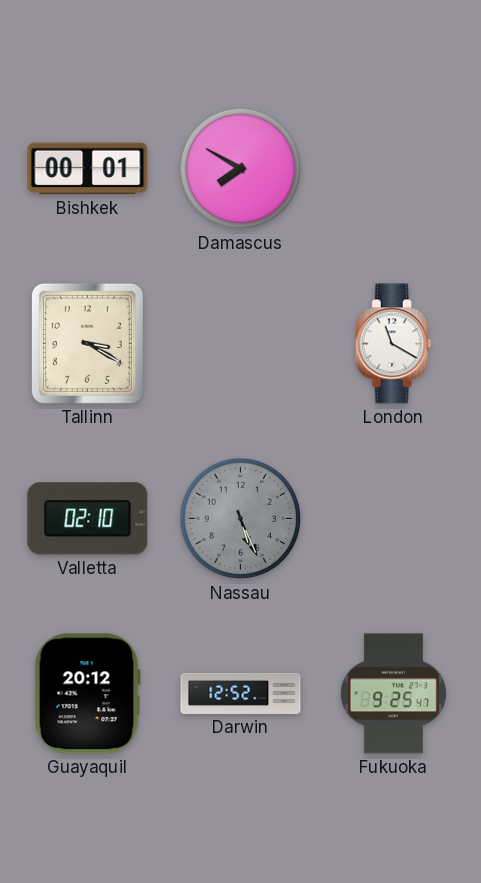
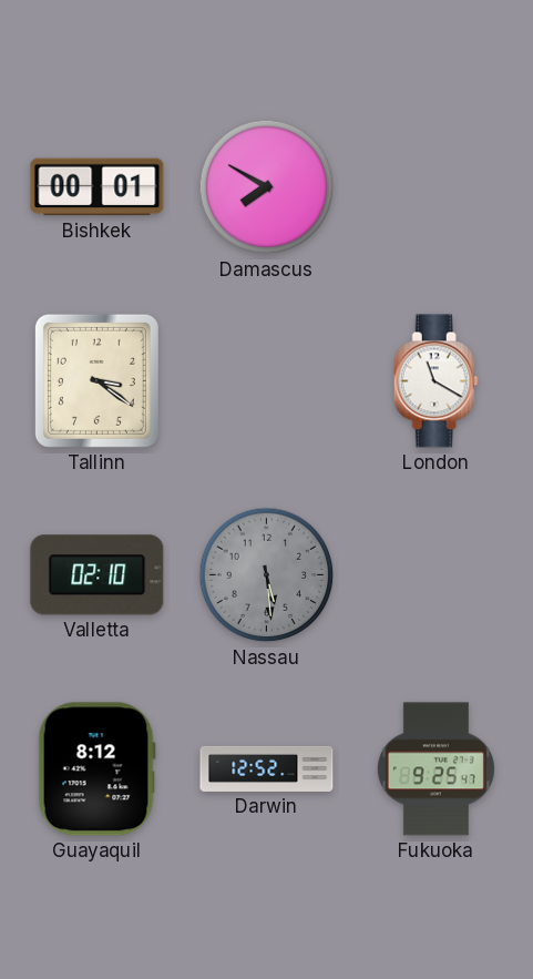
Tallinn: 3:20 -> 3:21 (96, 380)
Nassau: 5:26 -> 5:29 (267, 575)
Guayaquil: 20:12 -> 8:12 (96, 769)
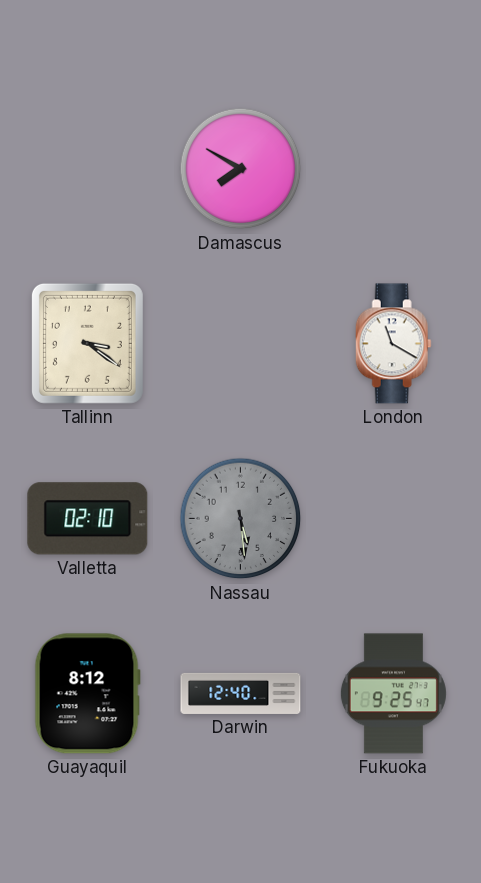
Bishkek: 00:01 -> none (98, 187)
Darwin: 12:52 -> 12:40 (241, 693)
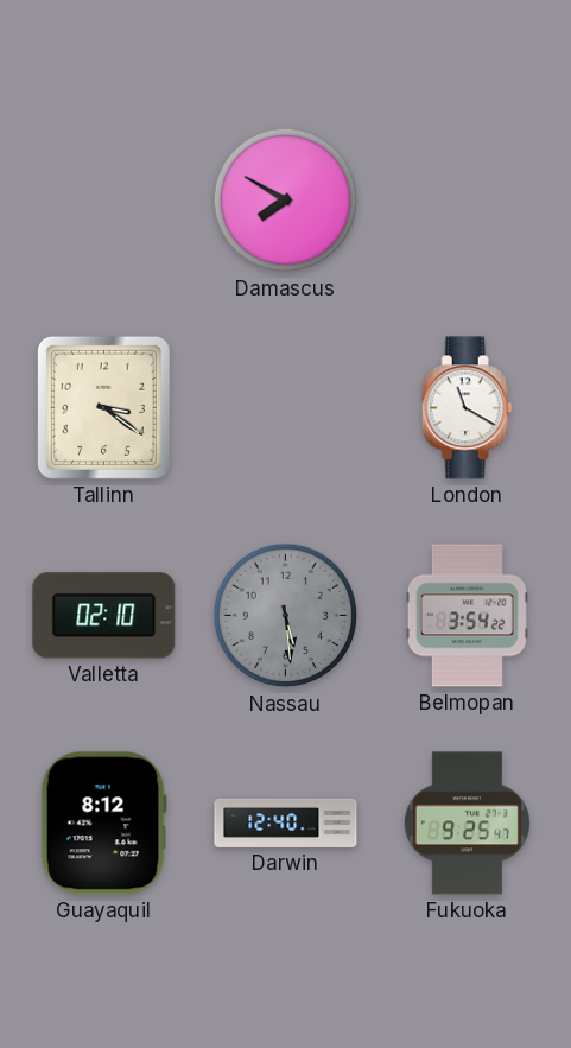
Belmopan: none -> 3:54 (467, 616)
